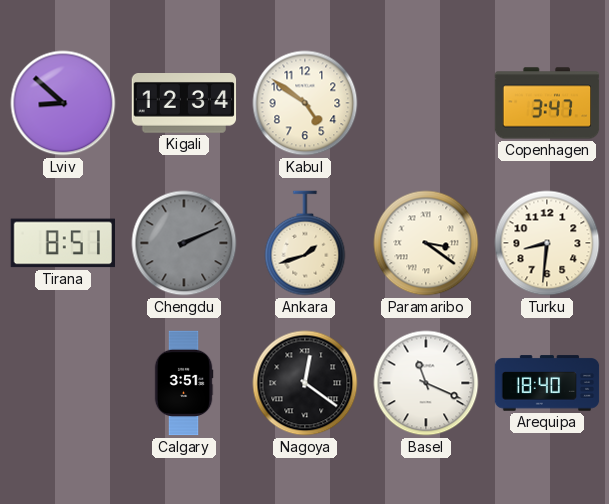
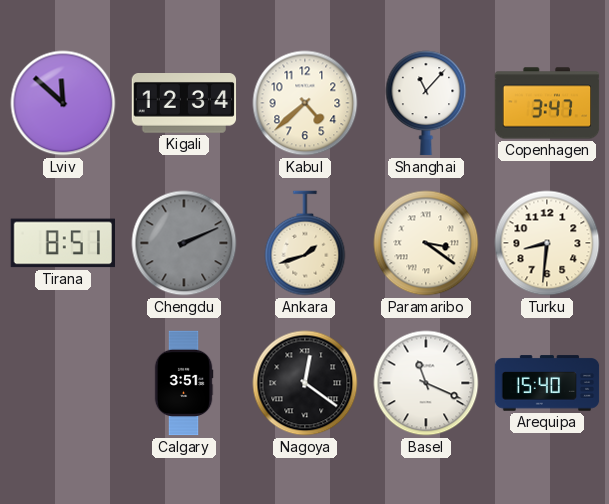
Lviv: 8:52 -> 11:52 (63, 103)
Kabul: 4:51 -> 4:38 (305, 103)
Shanghai: none -> 11:07 (426, 103)
Arequipa: 18:40 -> 15:40 (547, 383)
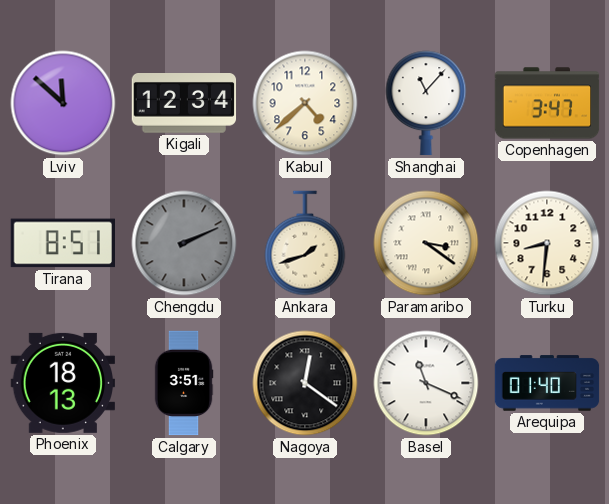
Phoenix: none -> 18:13 (62, 383)
Arequipa: 15:40 -> 01:40 (547, 383)
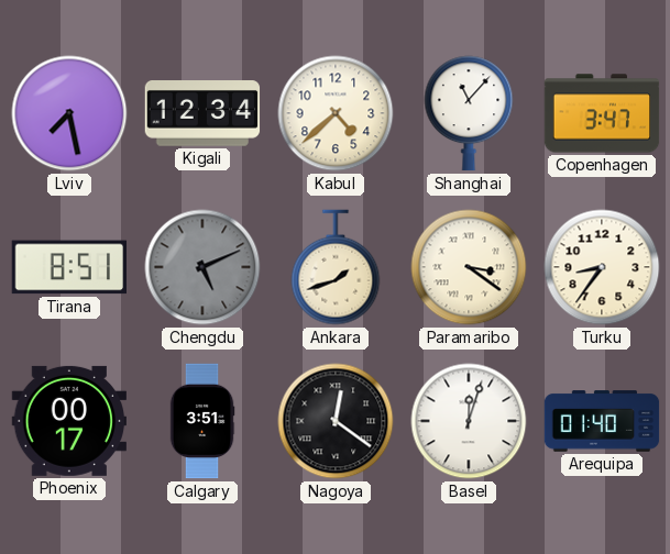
Lviv: 11:52 -> 7:28 (69, 113)
Chengdu: 2:11 -> 5:11 (202, 267)
Turku: 8:31 -> 8:36 (602, 267)
Phoenix: 18:13 -> 00:17 (68, 421)
Basel: 11:19 -> 12:03 (469, 421)
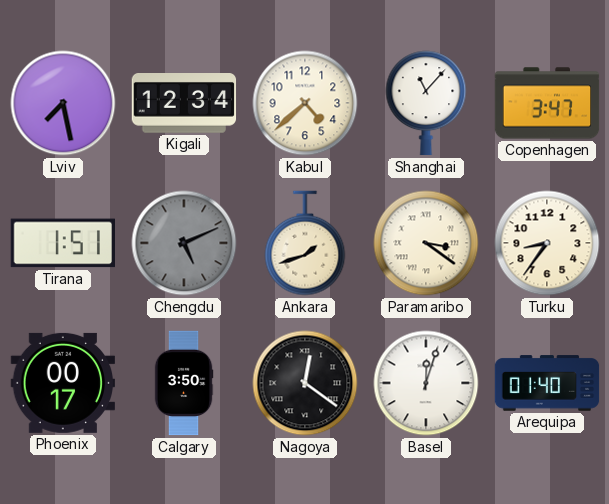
Tirana: 8:51 -> 1:51 (62, 243)
Calgary: 3:51 -> 3:50 (184, 383)
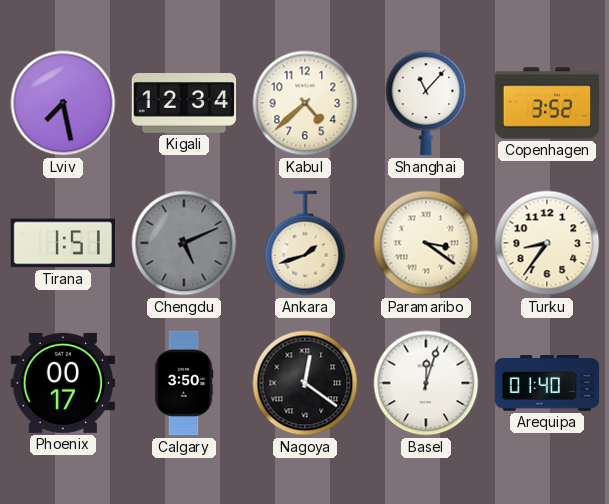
Copenhagen: 3:47 -> 3:52 (547, 103)
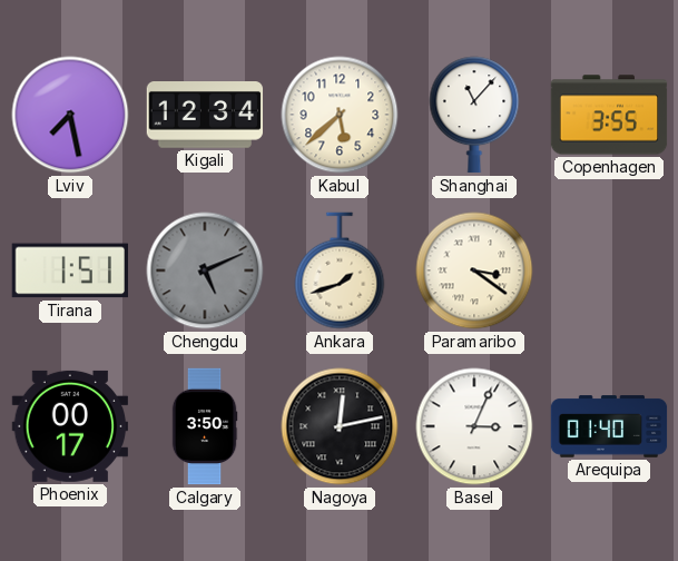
Kabul: 4:38 -> 5:38 (340, 115)
Copenhagen: 3:52 -> 3:55 (609, 115)
Turku: 8:36 -> none (547, 243)
Nagoya: 12:21 -> 12:13 (340, 426)
Basel: 12:03 -> 3:04 (474, 426)
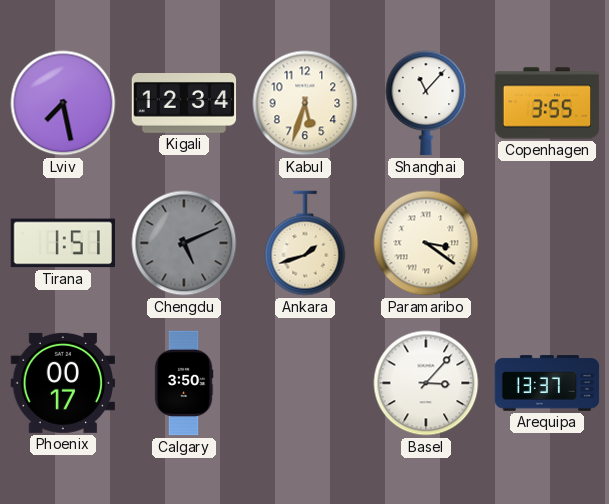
Kabul: 5:38 -> 5:33 (305, 103)
Nagoya: 12:13 -> none (340, 426)
Basel: 3:04 -> 3:07 (426, 383)
Arequipa: 01:40 -> 13:37 (547, 383)
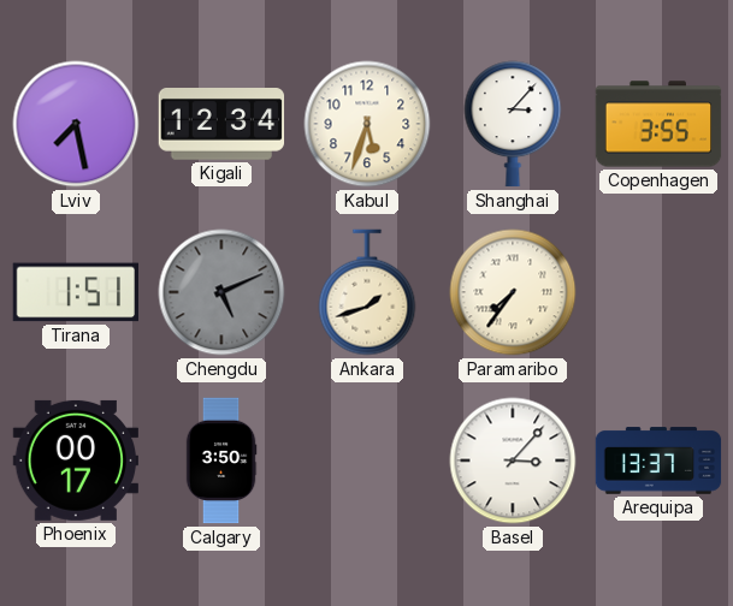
Shanghai: 11:07 -> 3:07 (513, 124)
Paramaribo: 3:21 -> 7:36 (513, 292)
